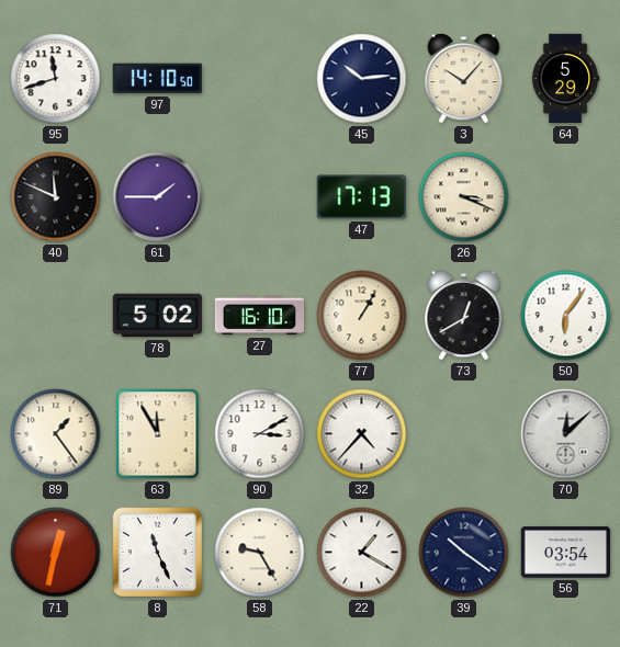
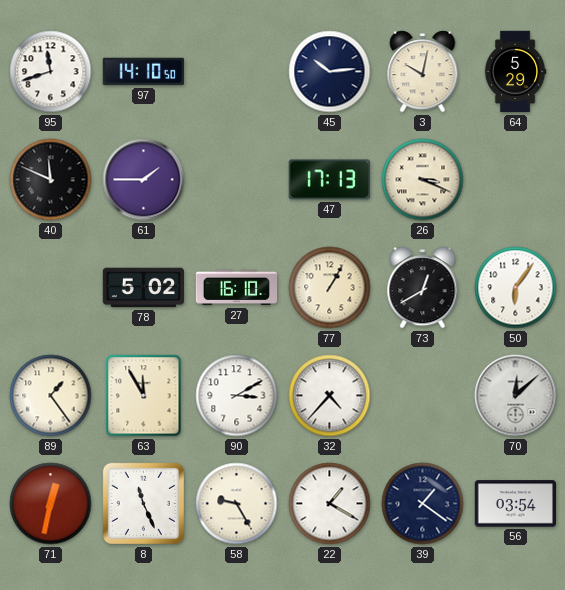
3: 10:07 -> 10:02 (423, 72)
39: 10:21 -> 1:21 (423, 504)
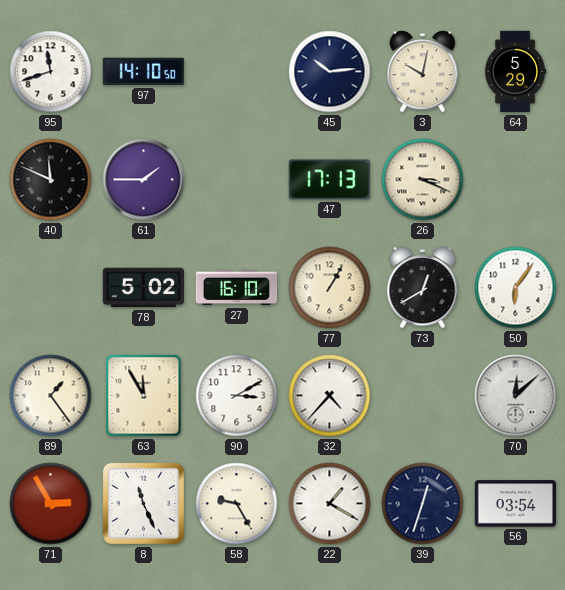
71: 12:32 -> 2:55 (51, 504)
39: 1:21 -> 12:33 (423, 504)
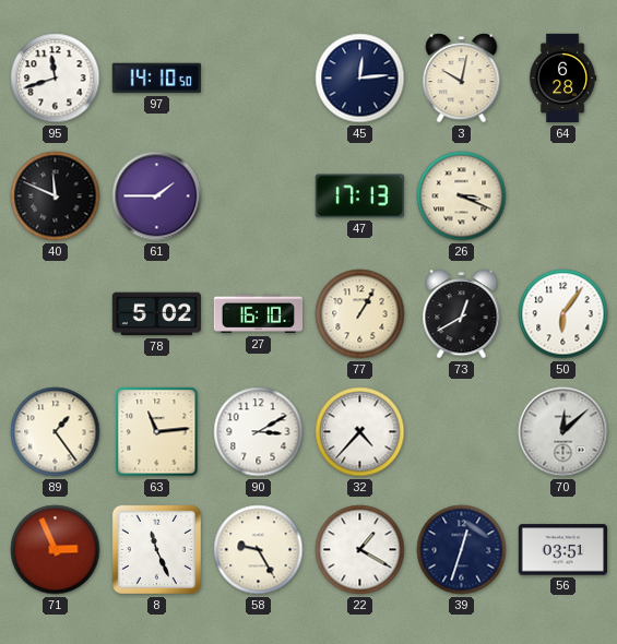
45: 10:14 -> 12:14 (360, 79)
64: 5:29 -> 6:28 (562, 79)
63: 11:55 -> 11:14 (157, 432)
71: 2:55 -> 2:56 (56, 550)
56: 03:54 -> 03:51 (563, 550)
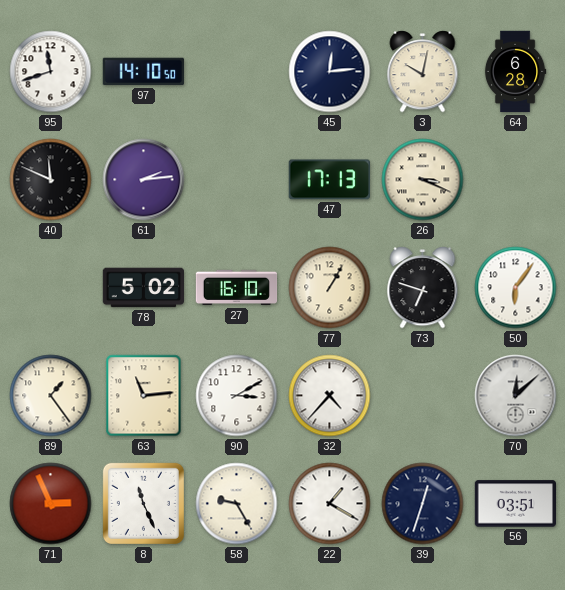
61: 1:45 -> 2:14 (144, 180)
73: 12:40 -> 6:48 (423, 288)
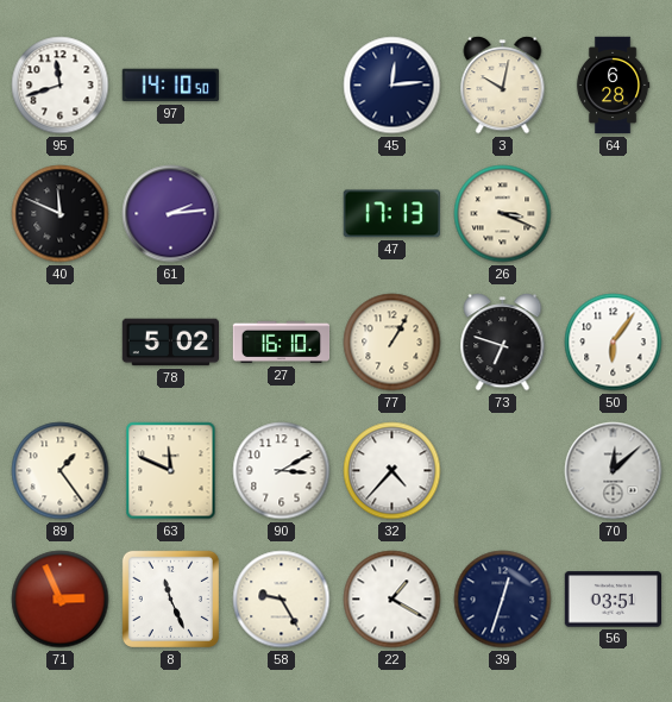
63: 11:14 -> 11:49 (171, 471)
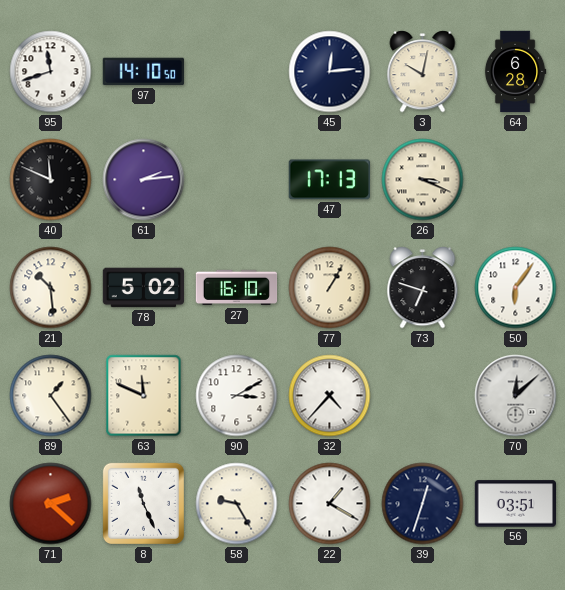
21: none -> 10:29 (51, 288)
71: 2:56 -> 2:22 (51, 504)
